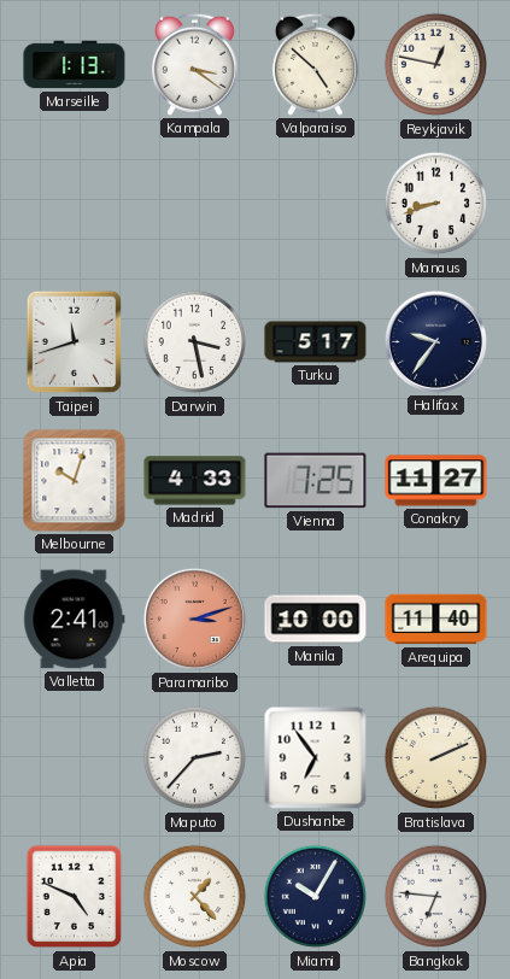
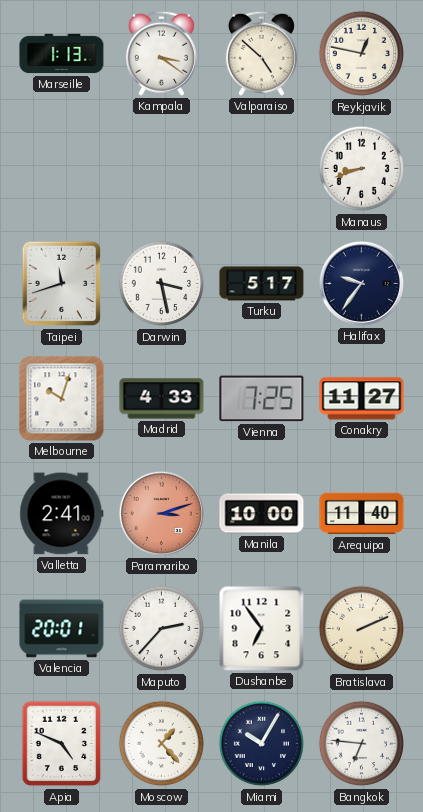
Valencia: none -> 20:01 (62, 629)
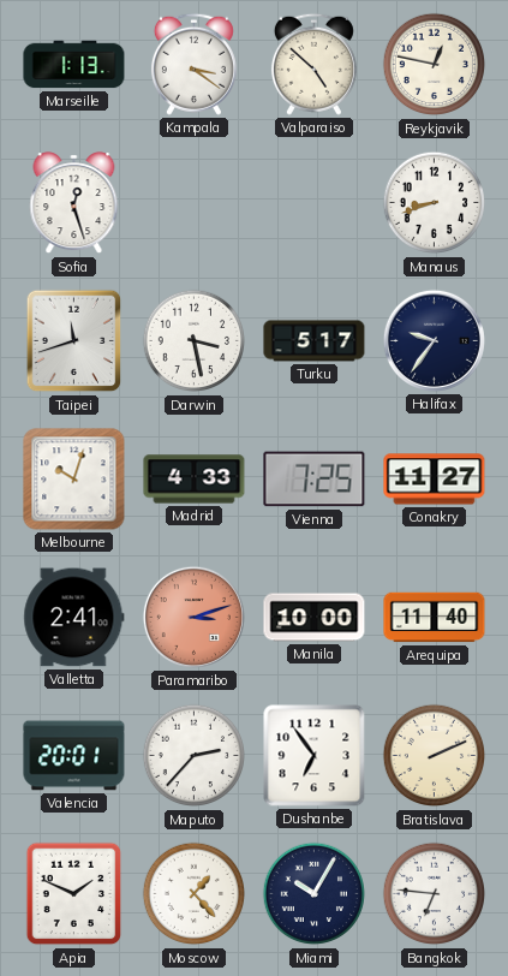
Sofia: none -> 12:27 (74, 203)
Apia: 4:49 -> 1:49 (74, 894)
